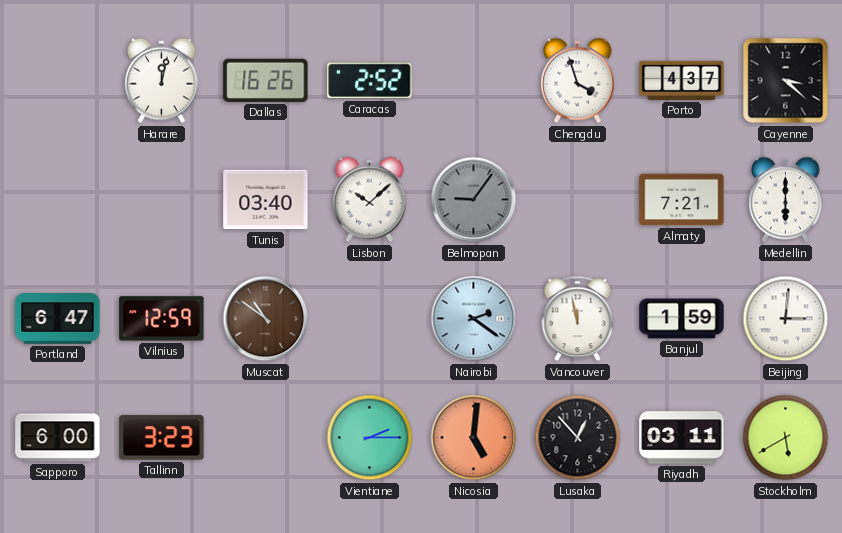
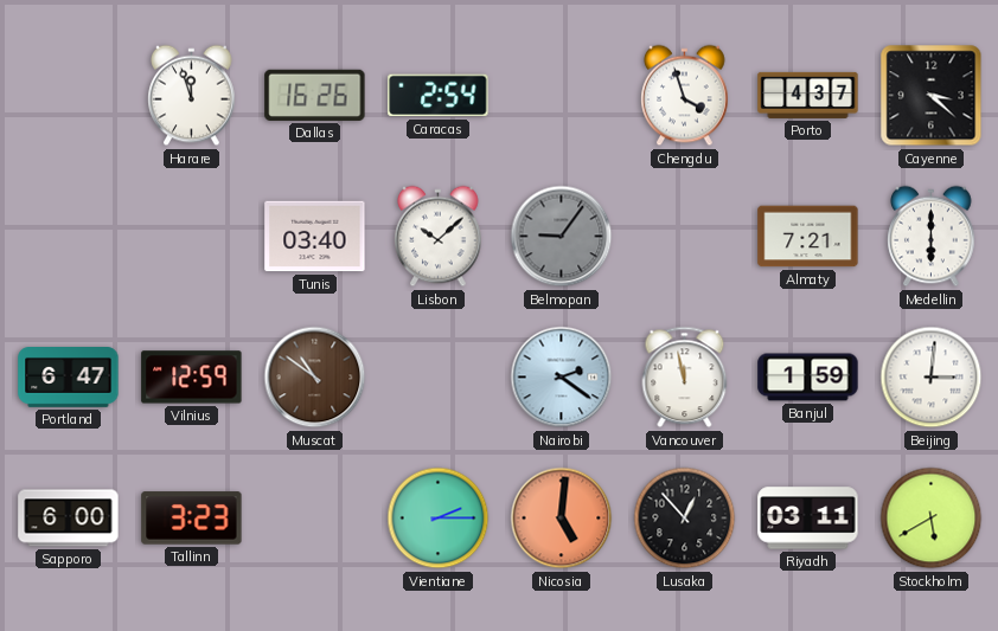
Harare: 12:02 -> 11:57 (192, 96)
Caracas: 2:52 -> 2:54 (439, 96)
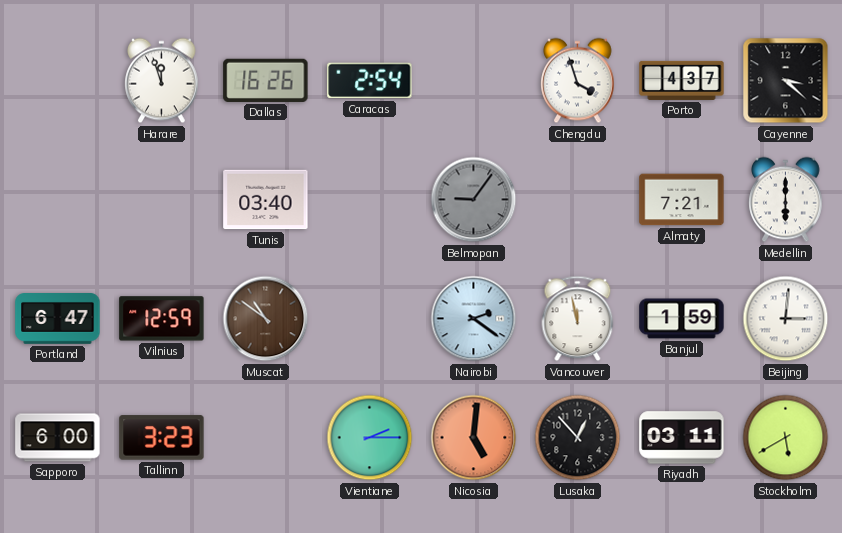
Lisbon: 10:08 -> none (439, 237)
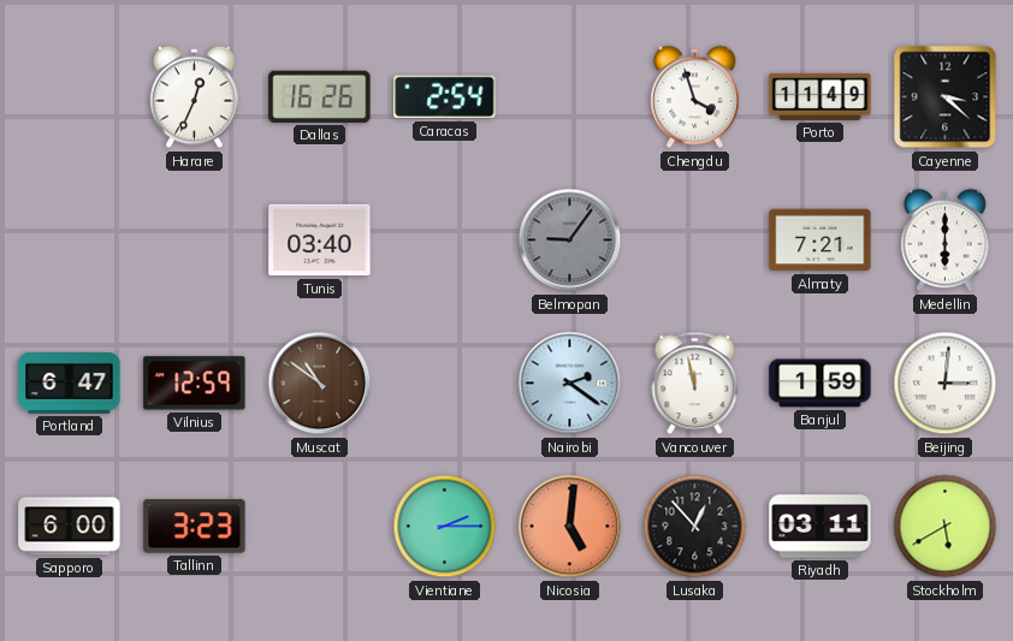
Harare: 11:57 -> 12:34 (195, 97)
Porto: 4:37 -> 11:49 (821, 96)
